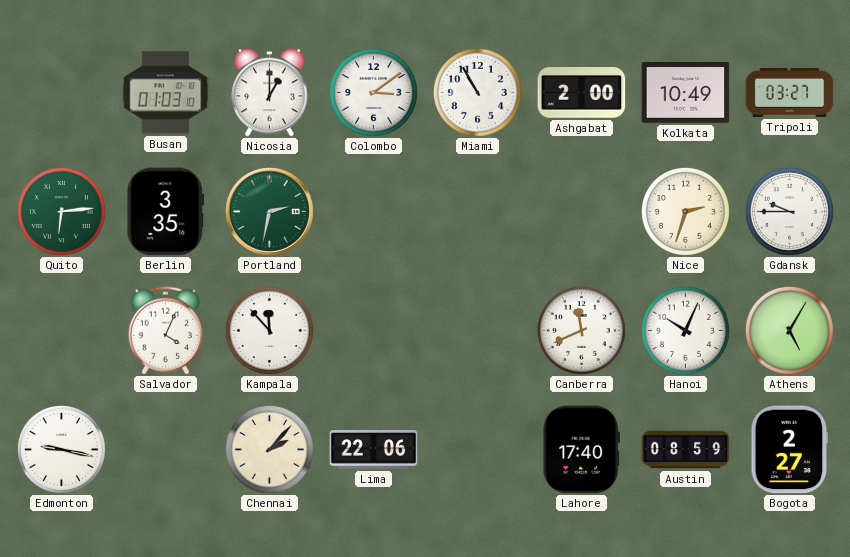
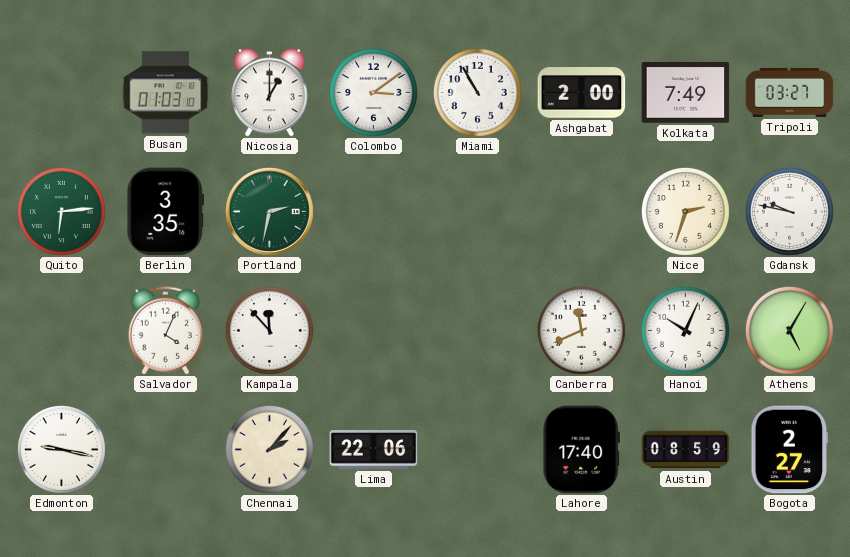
Kolkata: 10:49 -> 7:49 (686, 93)
Gdansk: 9:45 -> 9:47 (789, 211)
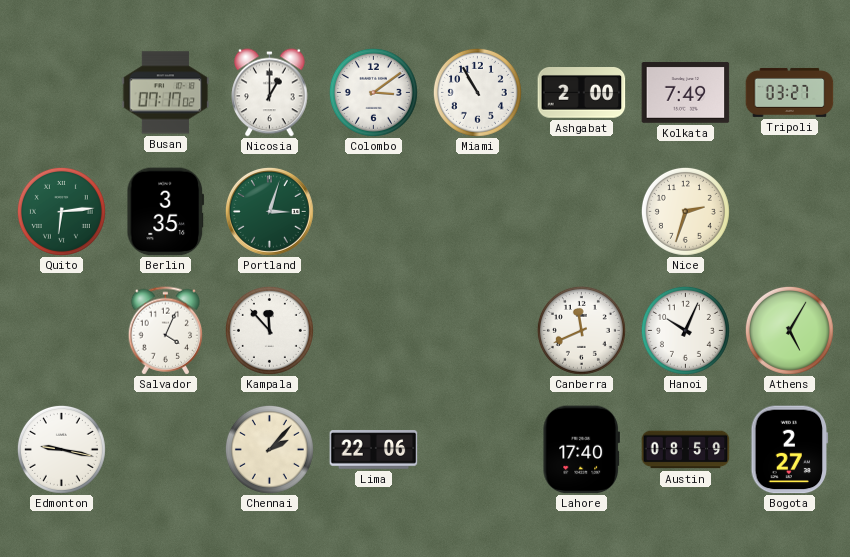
Busan: 01:03 -> 07:17 (166, 93)
Portland: 2:32 -> 3:03 (269, 211)
Gdansk: 9:47 -> none (789, 211)
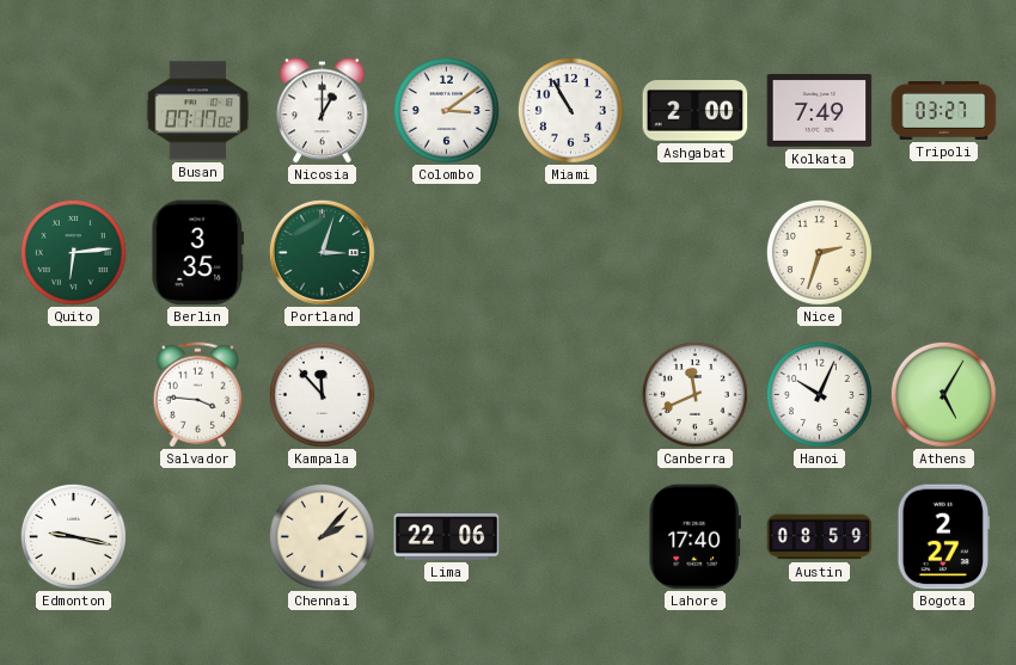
Salvador: 4:04 -> 3:46 (198, 395)
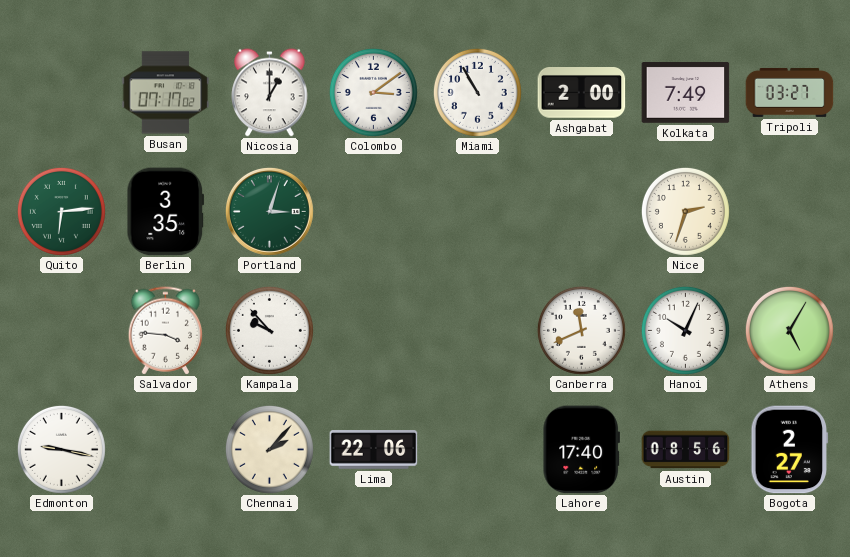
Kampala: 11:53 -> 9:53 (269, 330)
Austin: 08:59 -> 08:56 (686, 450)
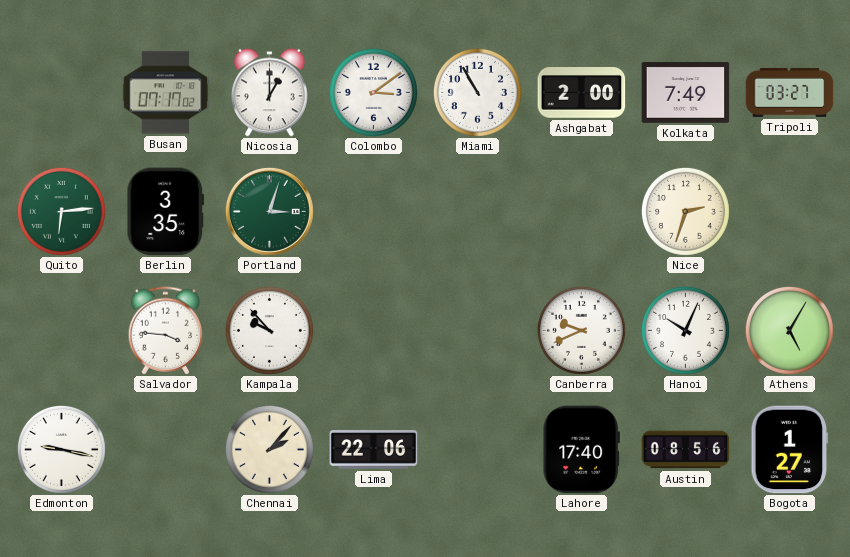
Canberra: 11:41 -> 9:41 (581, 330)
Bogota: 2:27 -> 1:27 (790, 450)
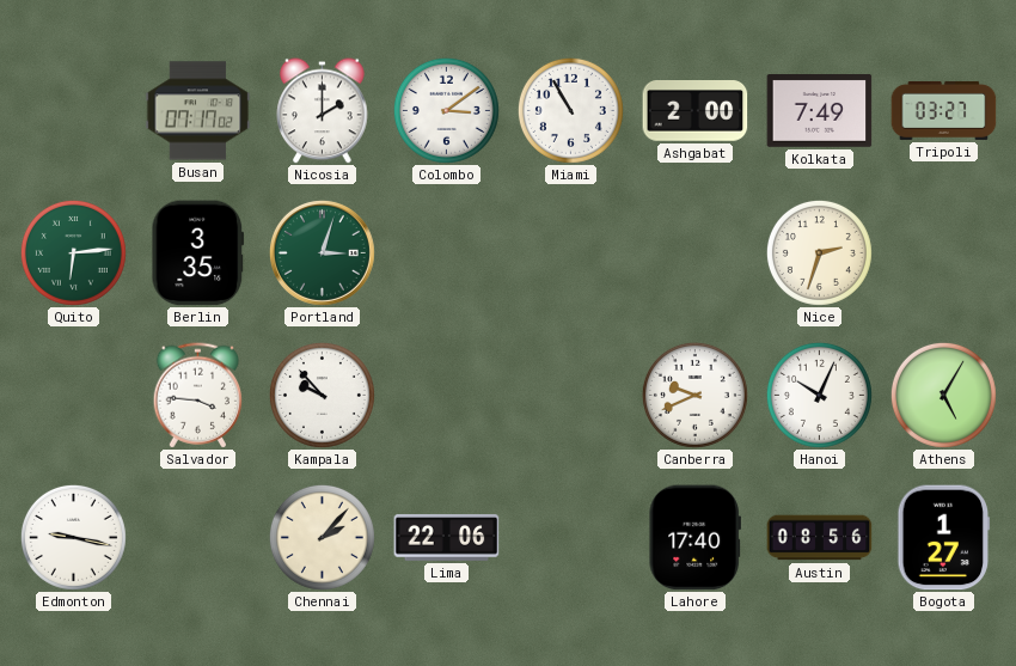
Nicosia: 1:00 -> 2:00 (323, 111)
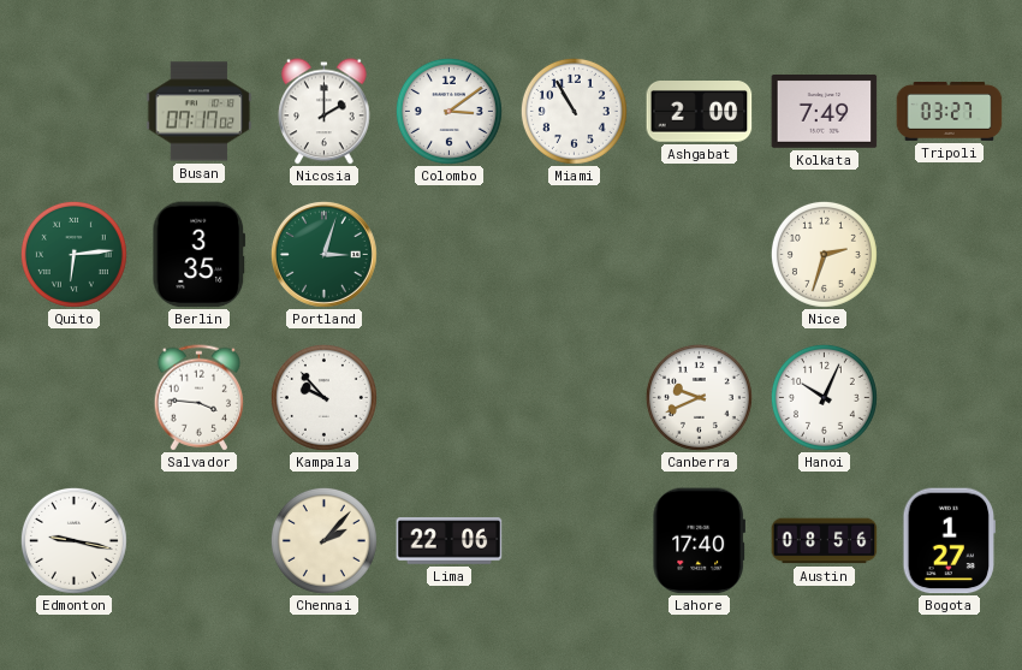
Athens: 5:05 -> none (943, 395)
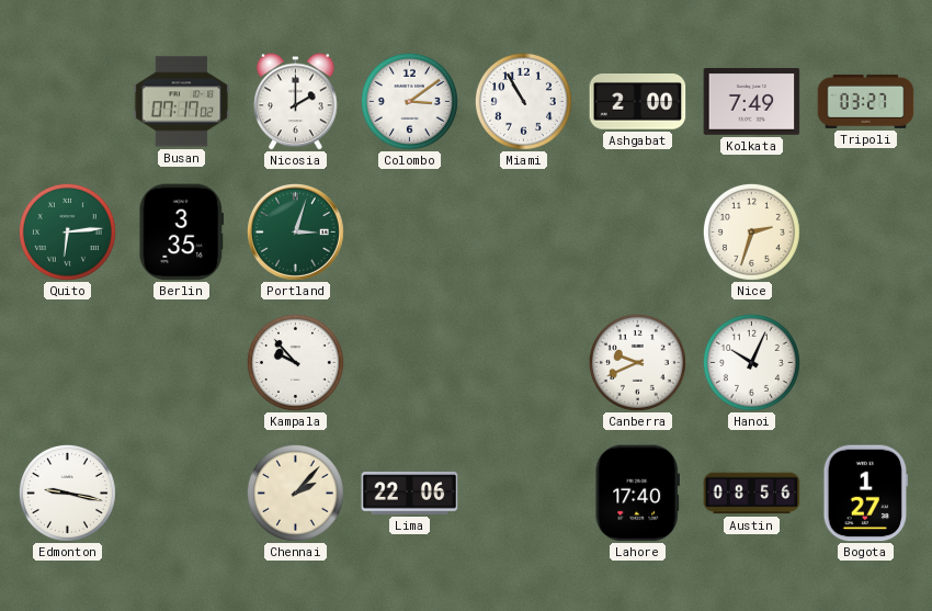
Salvador: 3:46 -> none (200, 398)
